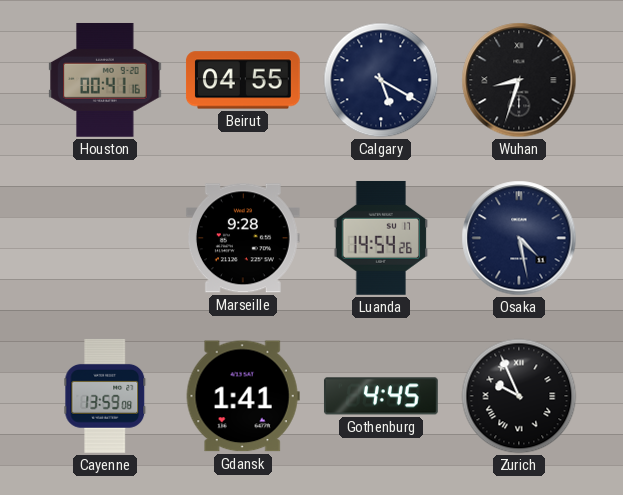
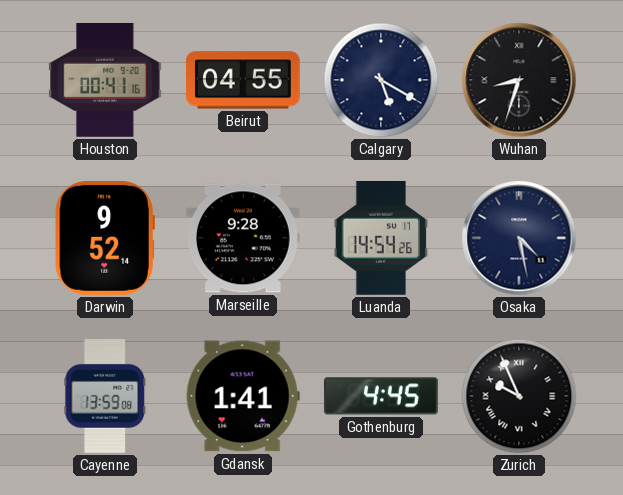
Darwin: none -> 9:52 (105, 238)
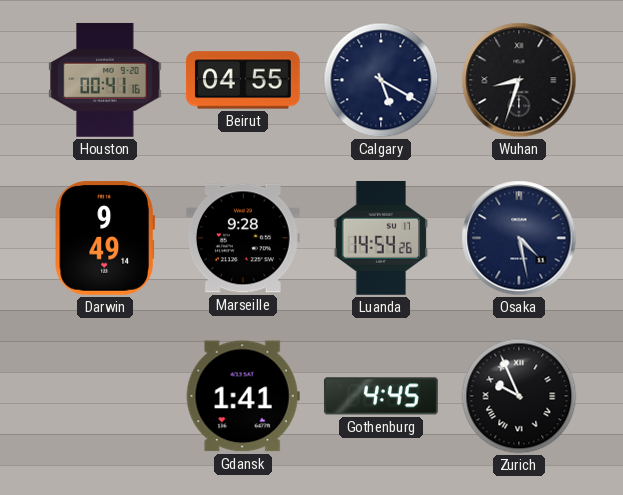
Darwin: 9:52 -> 9:49 (105, 238)
Cayenne: 13:59 -> none (105, 396)
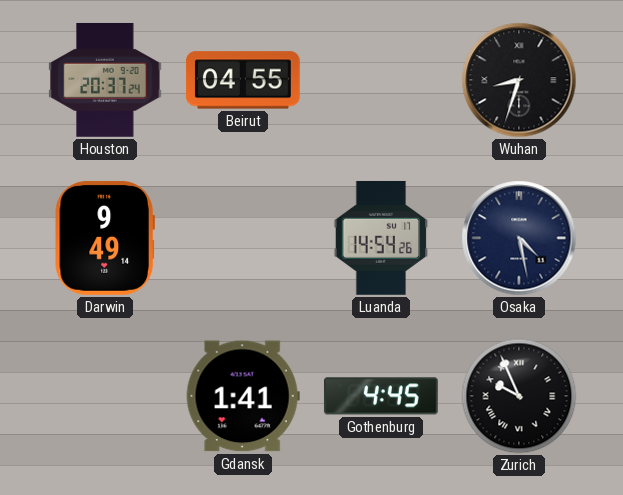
Houston: 00:41 -> 20:37 (105, 80)
Calgary: 5:20 -> none (381, 80)
Marseille: 9:28 -> none (243, 238)
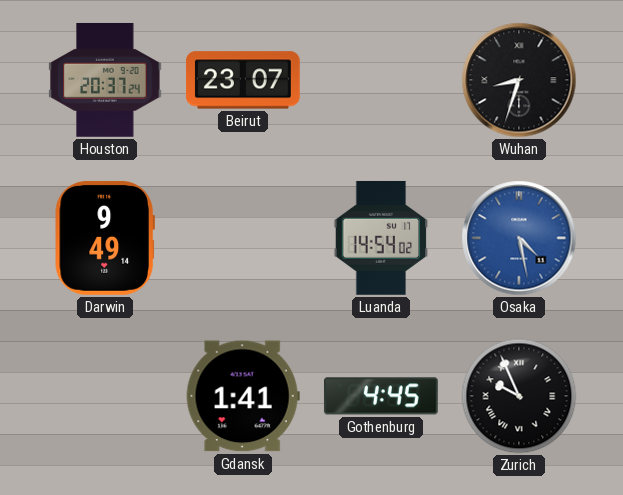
Beirut: 04:55 -> 23:07 (243, 80)
Luanda: 14:54:26 -> 14:54:02 (381, 238)
Osaka dial: navy -> blue (519, 238)
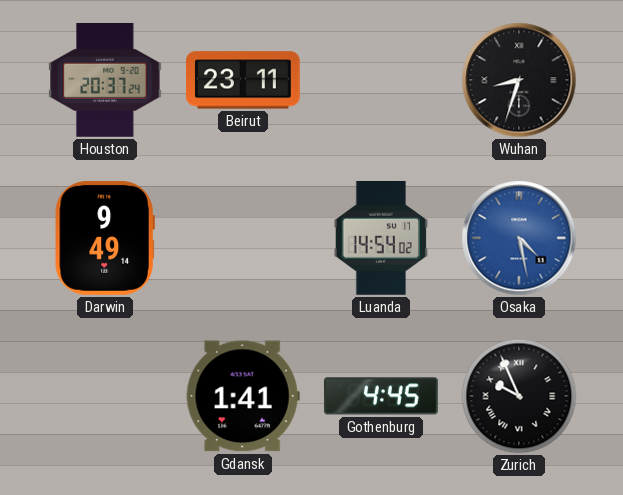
Beirut: 23:07 -> 23:11 (243, 80)
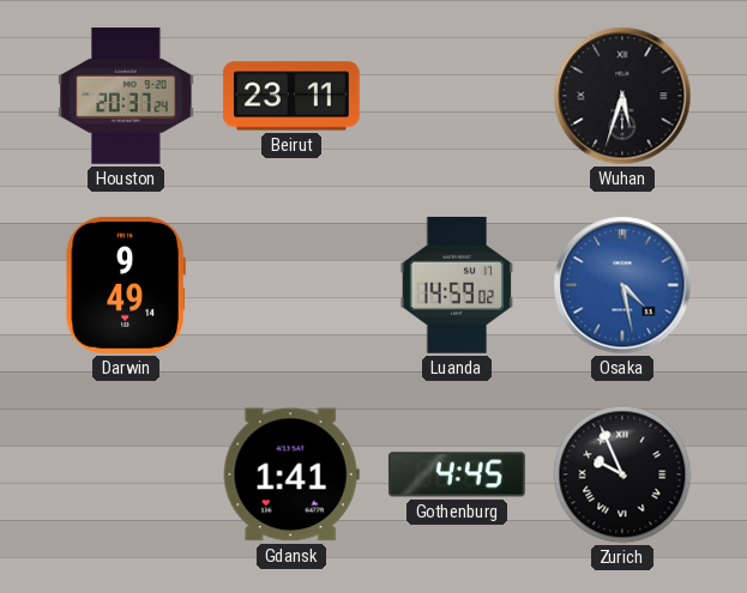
Wuhan: 8:33 -> 5:33 (622, 96)
Luanda: 14:54 -> 14:59 (457, 285)
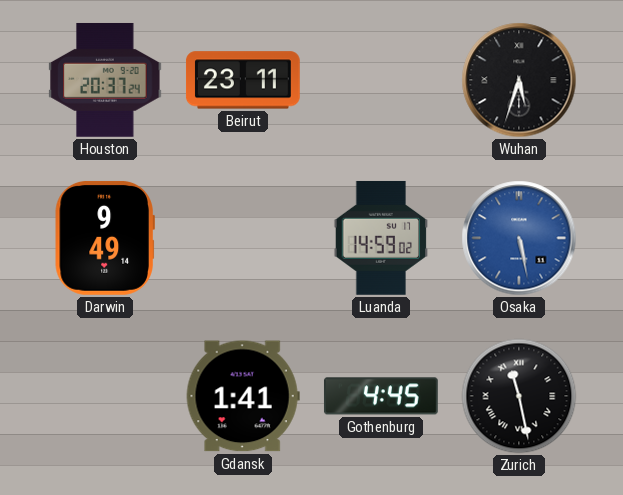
Osaka: 4:28 -> 5:28 (519, 238)
Zurich: 9:56 -> 11:28 (519, 396)
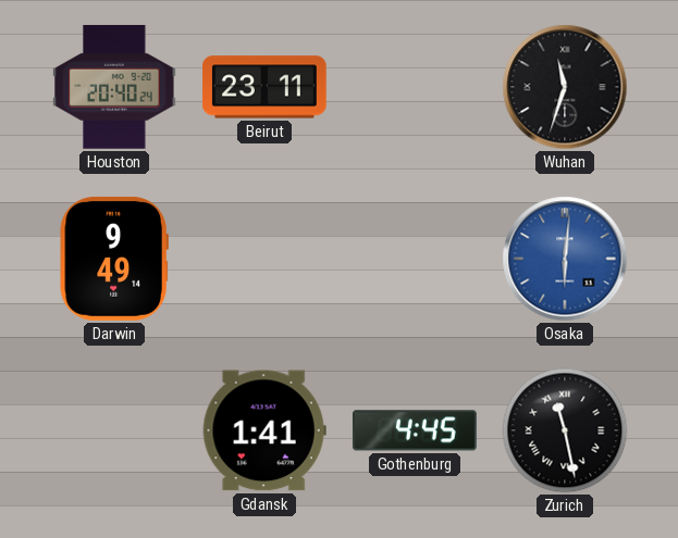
Houston: 20:37 -> 20:40 (114, 87)
Wuhan: 5:33 -> 11:33 (565, 87)
Luanda: 14:59 -> none (381, 238)
Osaka: 5:28 -> 6:01 (565, 259)
